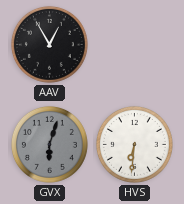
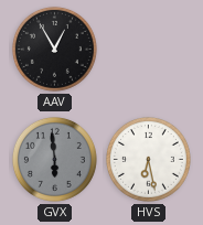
GVX: 6:03 -> 5:59 (54, 159)
HVS: 6:31 -> 6:28 (148, 159)
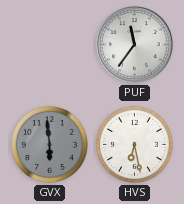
AAV: 12:55 -> none (54, 49)
PUF: none -> 11:36 (135, 45)
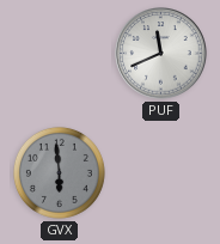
PUF: 11:36 -> 11:41 (161, 54)
HVS: 6:28 -> none (134, 144)
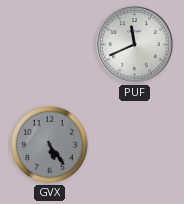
GVX: 5:59 -> 5:24 (49, 144)
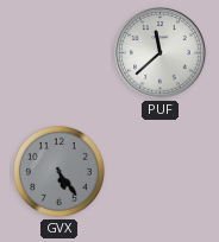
PUF: 11:41 -> 11:38 (161, 53)
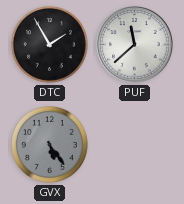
DTC: none -> 1:55 (49, 44)
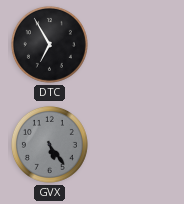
DTC: 1:55 -> 6:55 (49, 44)
PUF: 11:38 -> none (135, 45)
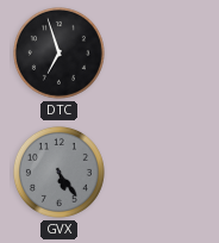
DTC: 6:55 -> 6:57 (58, 52)
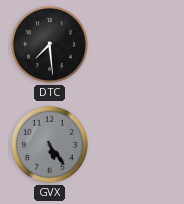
DTC: 6:57 -> 7:29 (49, 44)
